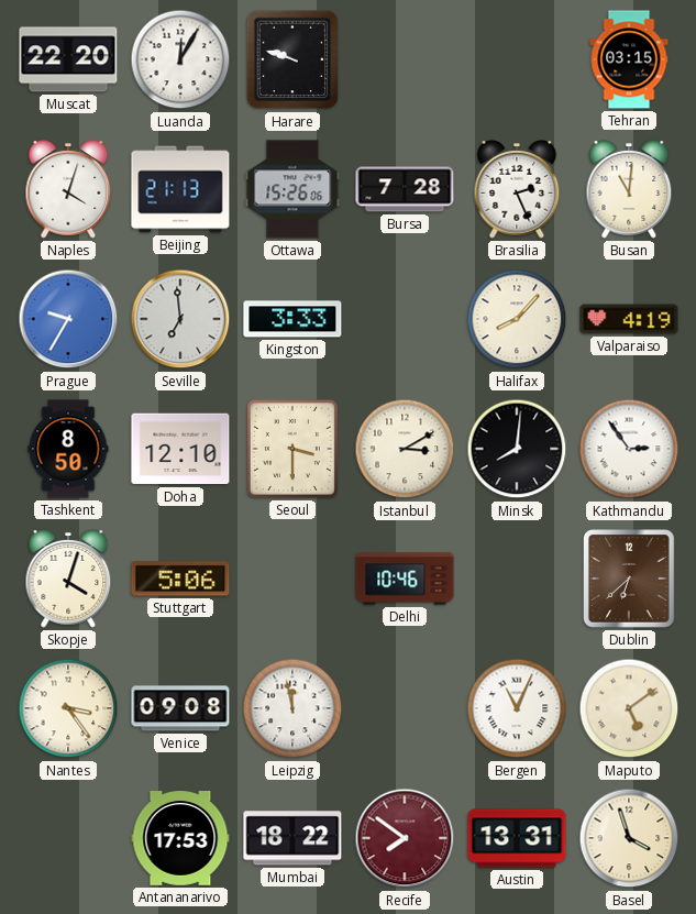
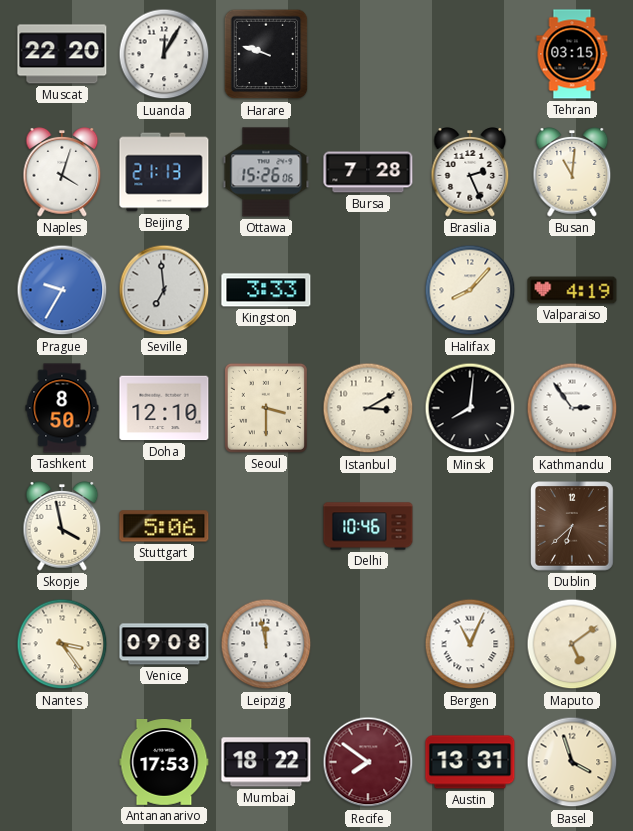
Skopje: 4:03 -> 3:58 (62, 526)
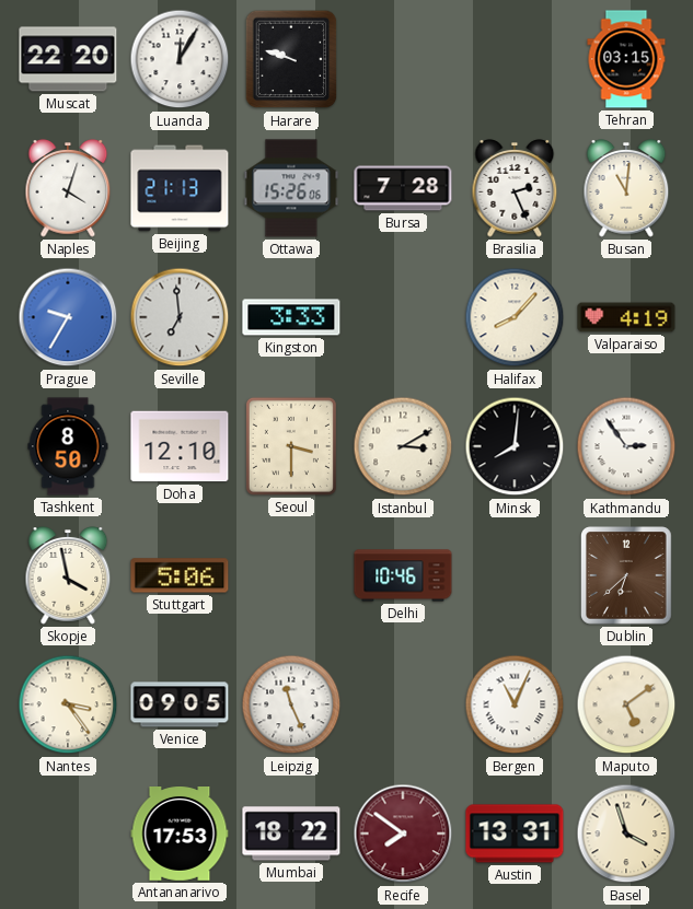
Venice: 09:08 -> 09:05 (180, 704)
Leipzig: 11:58 -> 11:26 (291, 704)
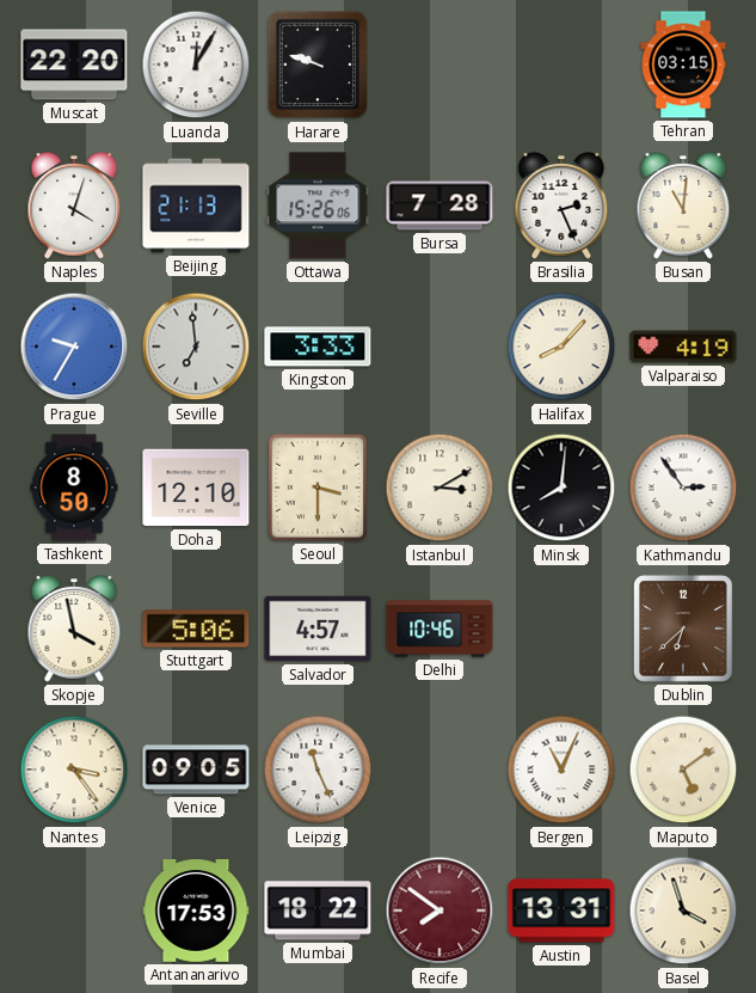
Salvador: none -> 4:57 (318, 629)
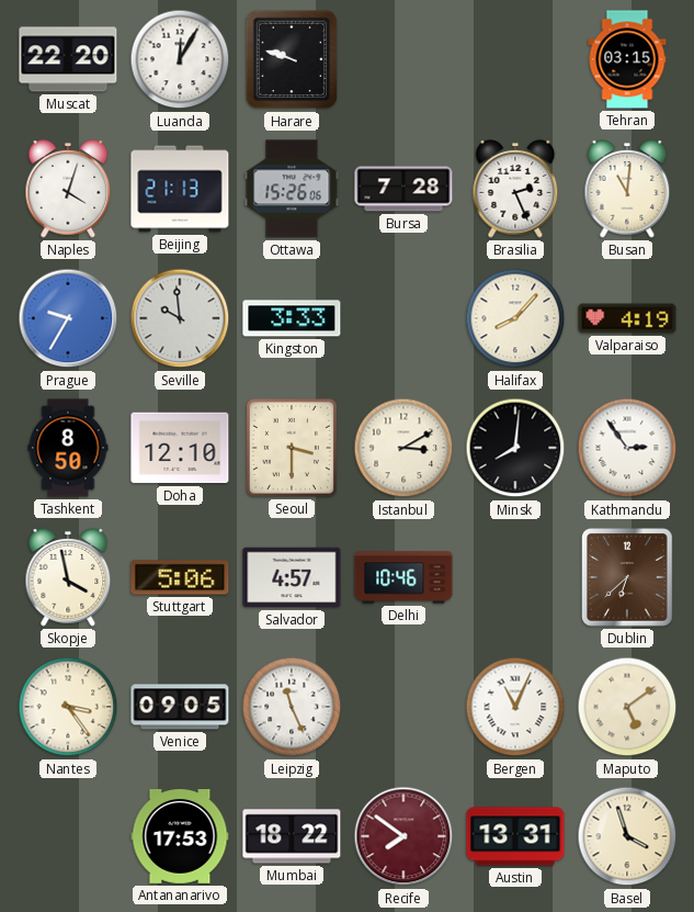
Seville: 6:59 -> 9:59 (180, 318)
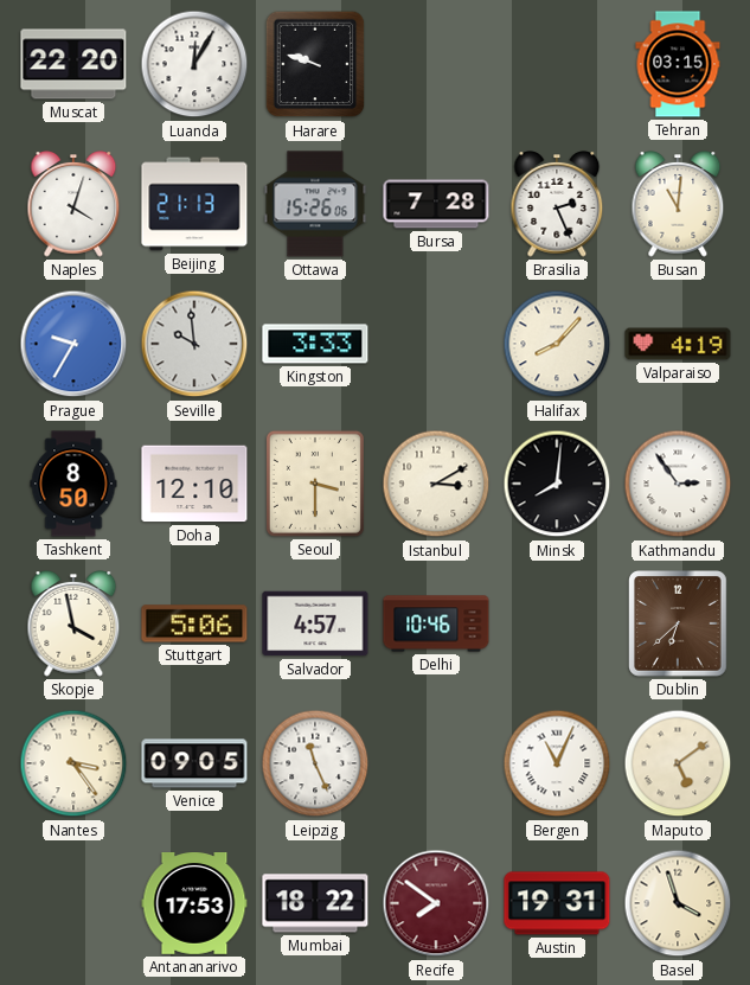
Austin: 13:31 -> 19:31 (557, 903)
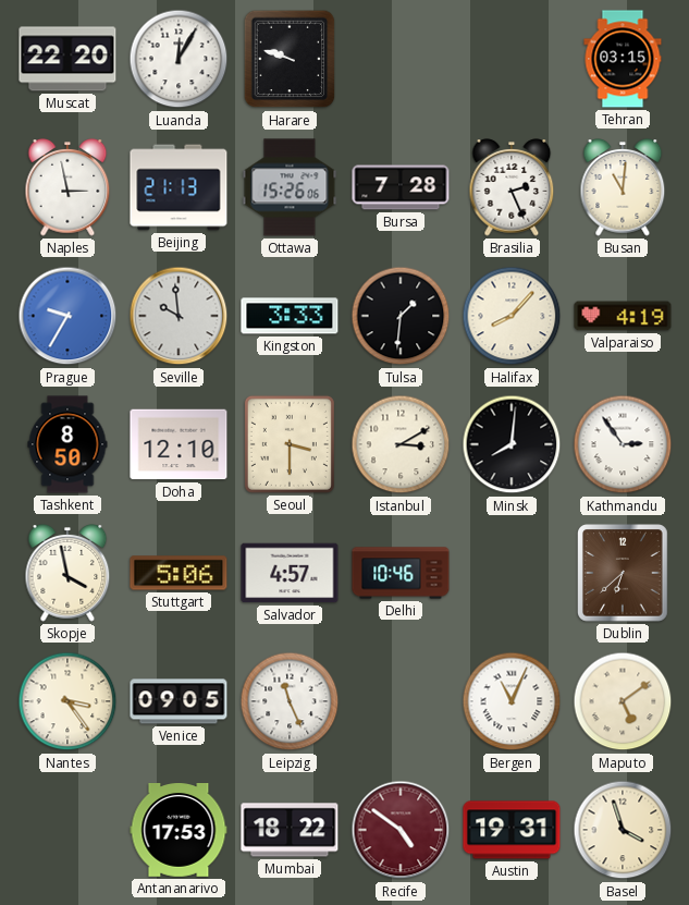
Naples: 4:03 -> 2:58 (67, 187)
Tulsa: none -> 1:31 (401, 316)
Recife: 7:51 -> 4:51 (401, 830)
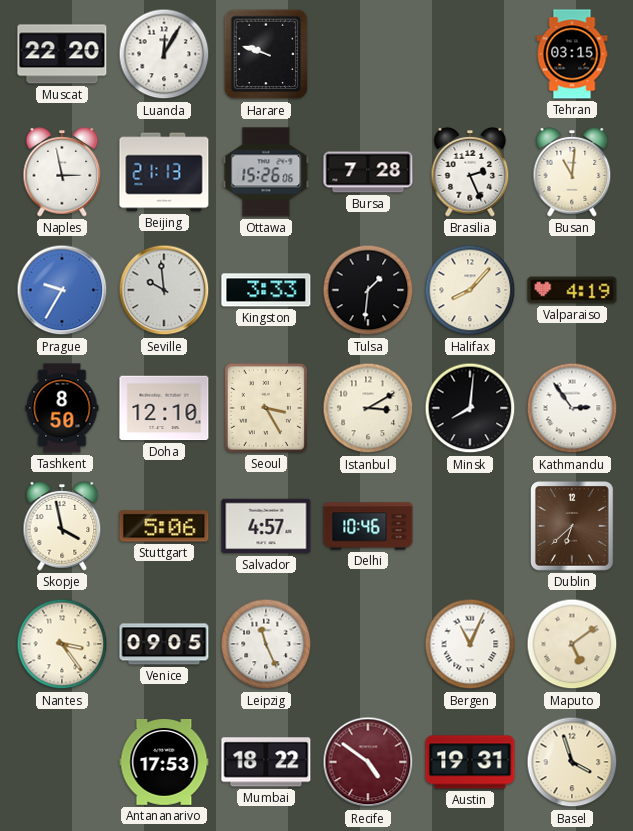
Seoul: 3:30 -> 3:25 (266, 408)
